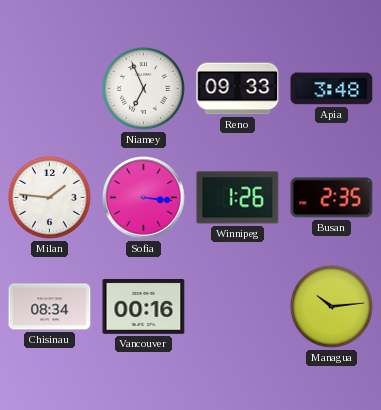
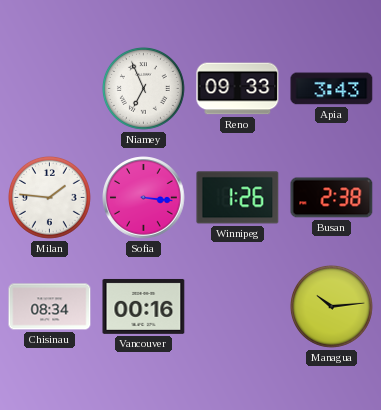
Apia: 3:48 -> 3:43 (332, 89)
Busan: 2:35 -> 2:38 (332, 198)
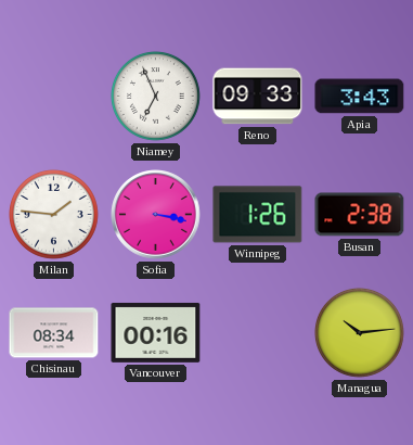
Sofia: 3:16 -> 3:17 (156, 215)
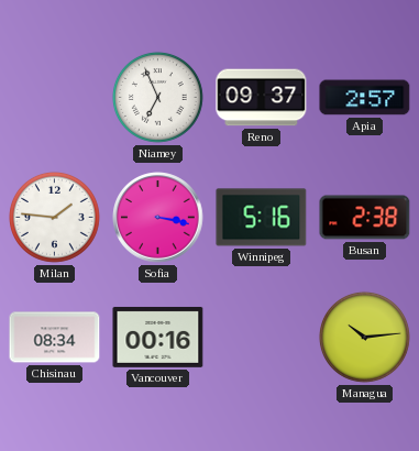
Reno: 09:33 -> 09:37 (262, 98)
Apia: 3:43 -> 2:57 (365, 98)
Winnipeg: 1:26 -> 5:16 (262, 218)
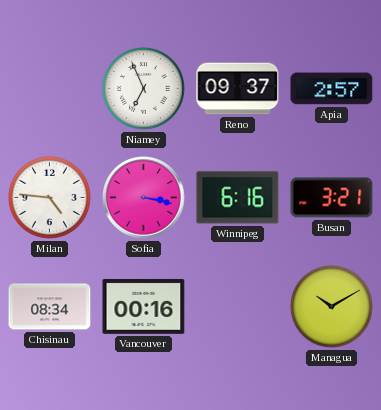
Milan: 1:46 -> 4:46 (49, 197)
Winnipeg: 5:16 -> 6:16 (238, 198)
Busan: 2:38 -> 3:21 (332, 198)
Managua: 10:14 -> 10:10 (331, 306)
